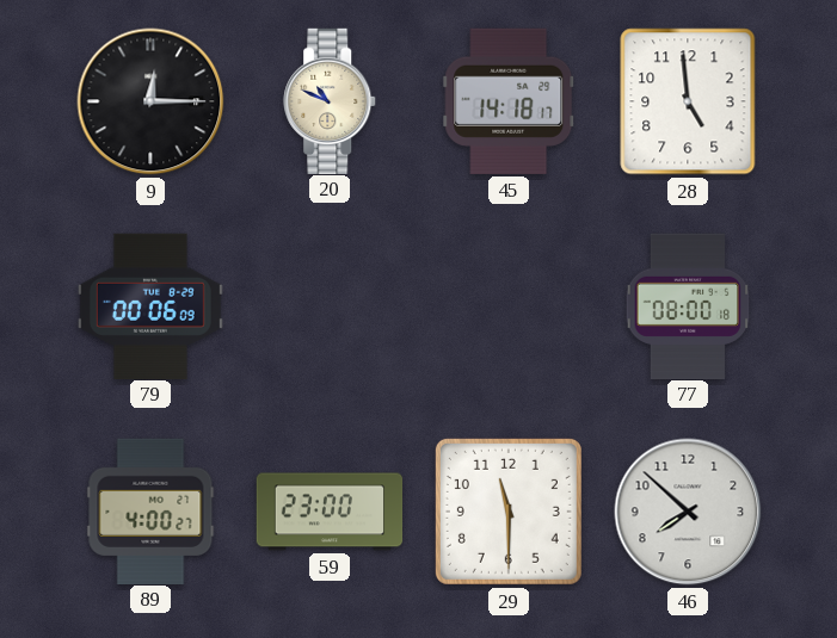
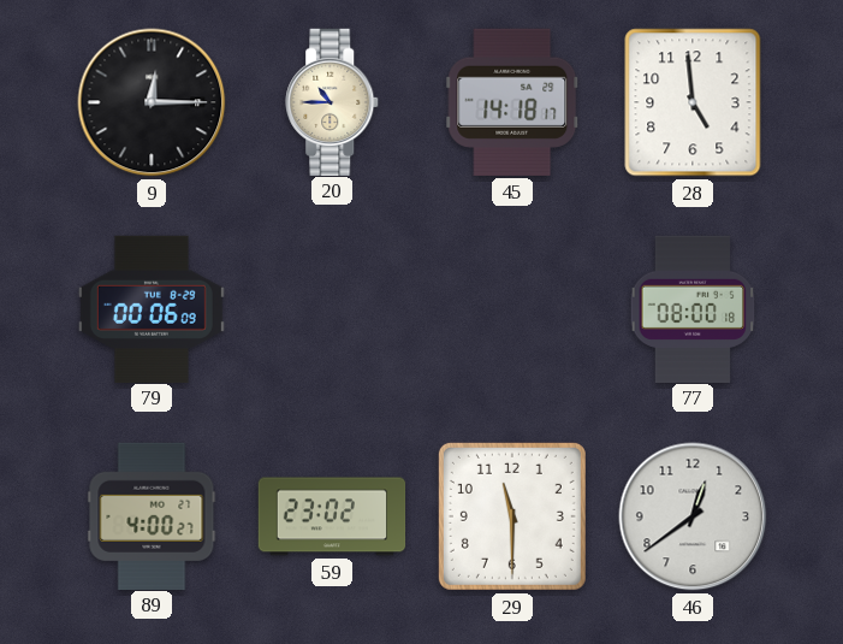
20: 10:49 -> 10:45 (333, 101)
59: 23:00 -> 23:02 (332, 516)
46: 7:52 -> 12:39 (693, 516)
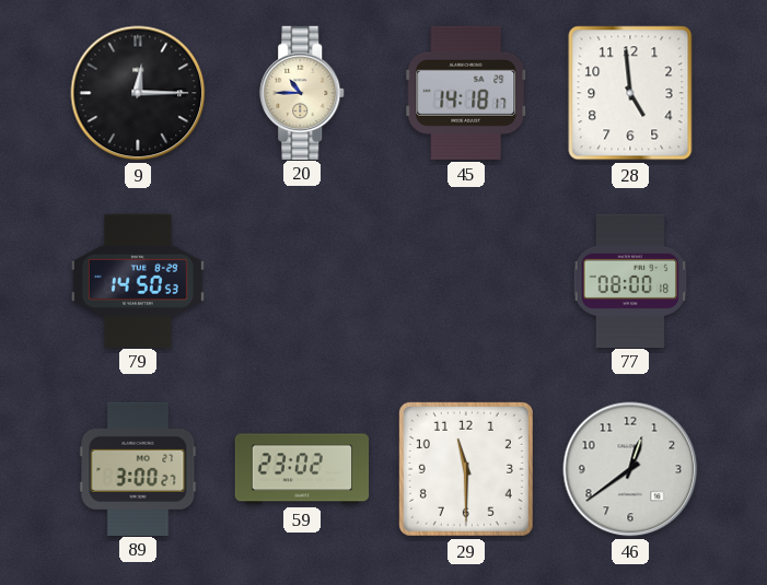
79: 00:06 -> 14:50 (138, 280)
89: 4:00 -> 3:00 (138, 468)
